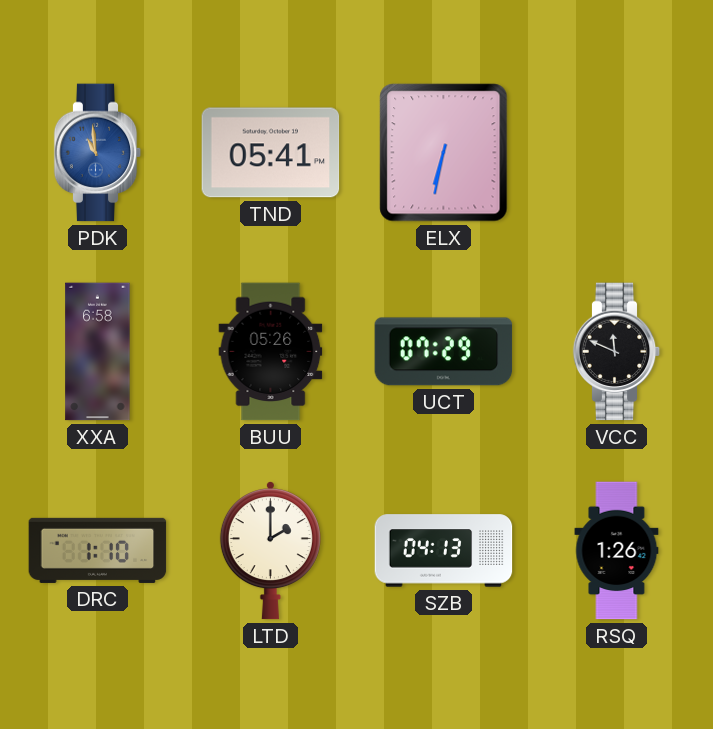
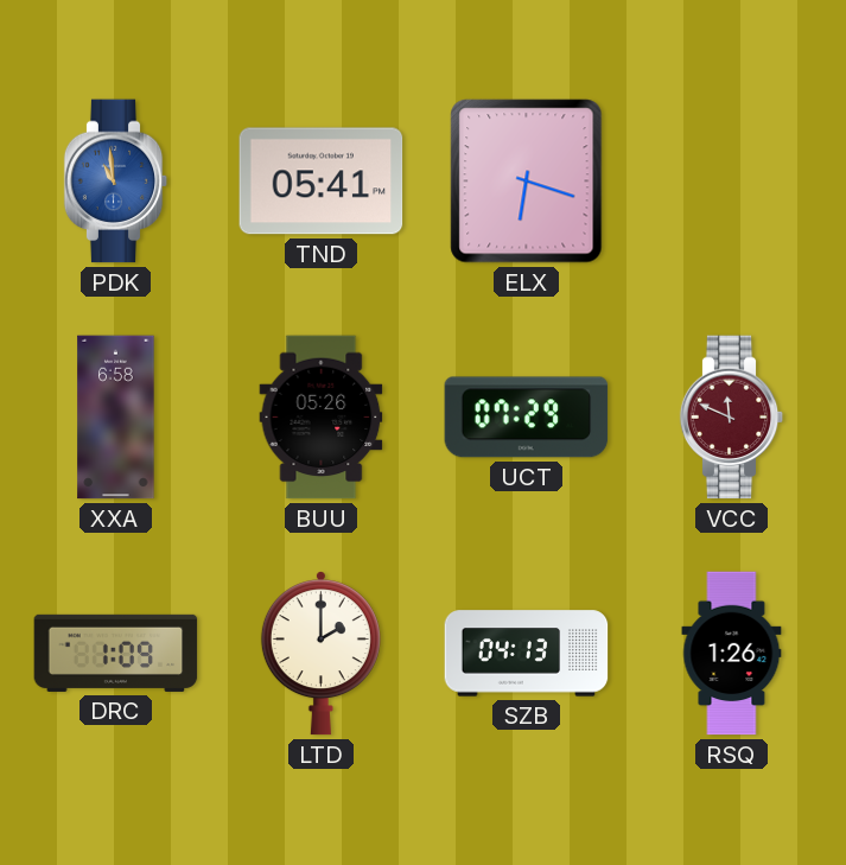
ELX: 6:32 -> 6:18 (527, 182)
VCC dial: black -> burgundy (732, 418)
DRC: 1:10 -> 1:09 (116, 653)
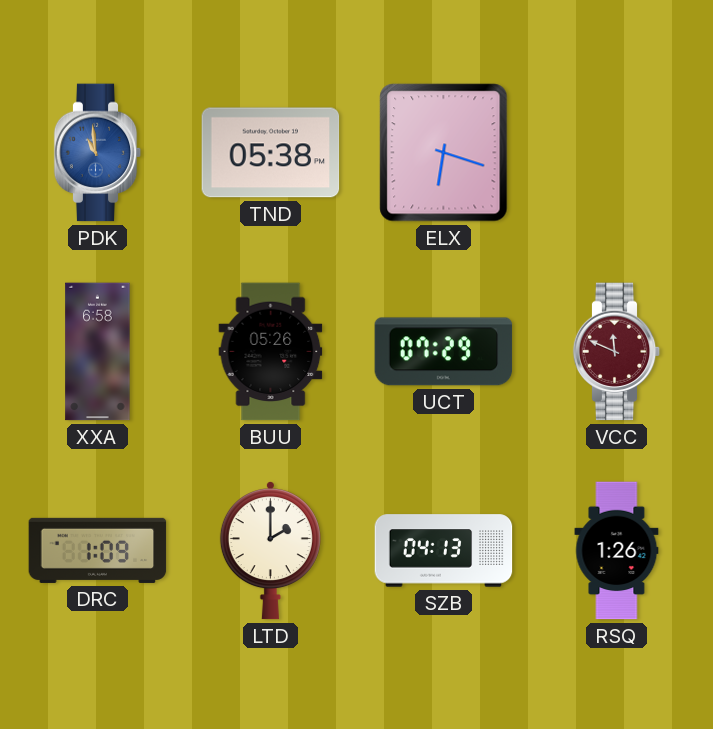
TND: 05:41 -> 05:38 (271, 153)
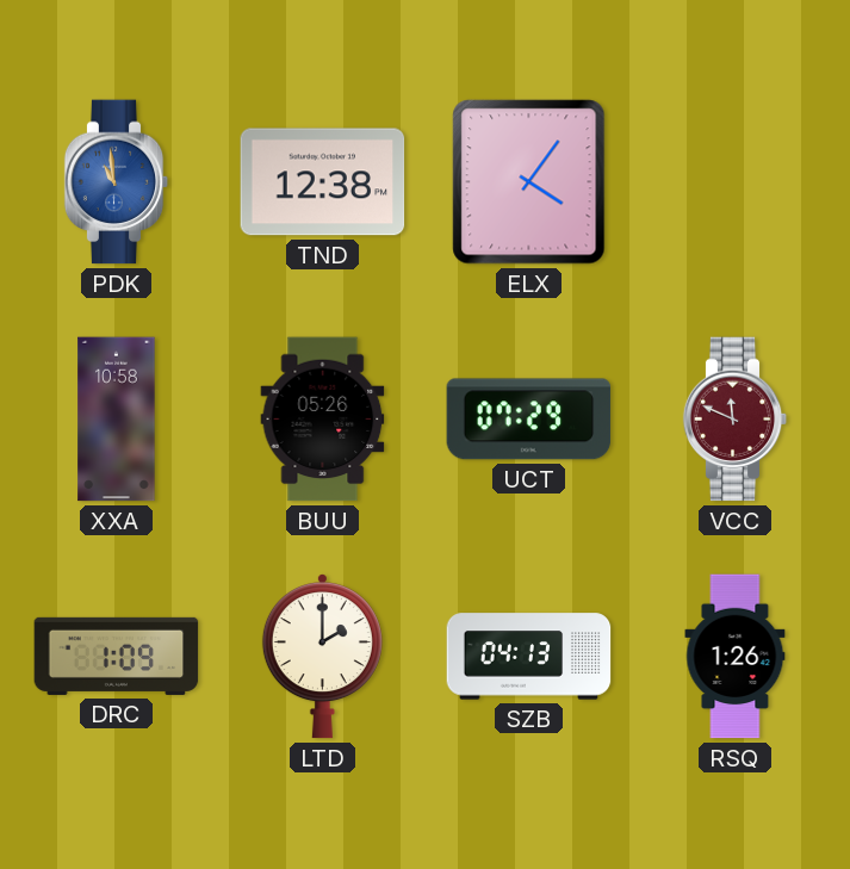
TND: 05:38 -> 12:38 (323, 182)
ELX: 6:18 -> 4:06 (529, 182)
XXA: 6:58 -> 10:58 (117, 420)
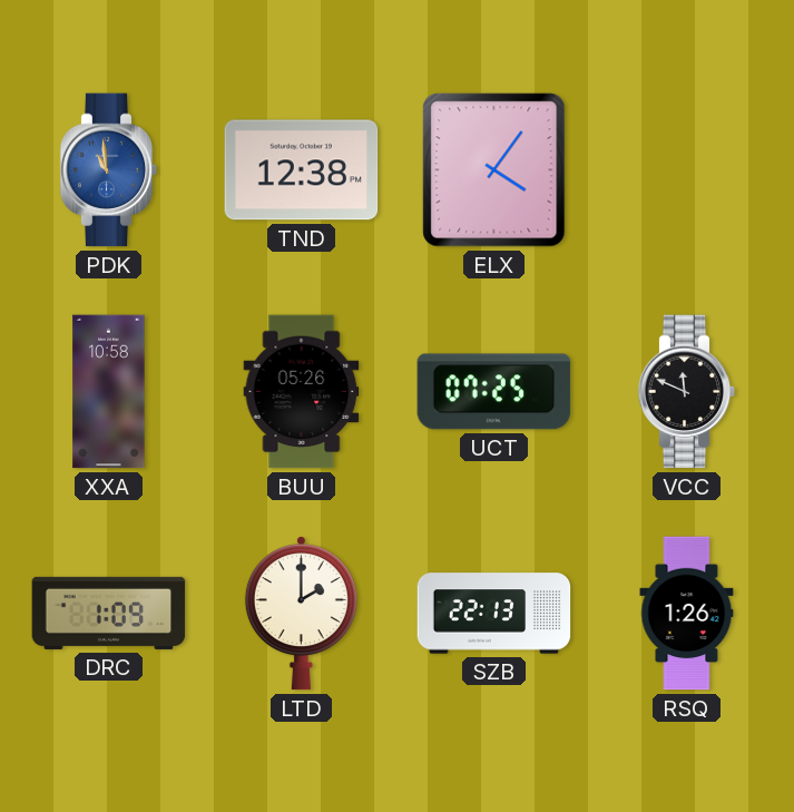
UCT: 07:29 -> 07:25 (494, 392)
VCC dial: burgundy -> black (687, 392)
SZB: 04:13 -> 22:13 (494, 614)
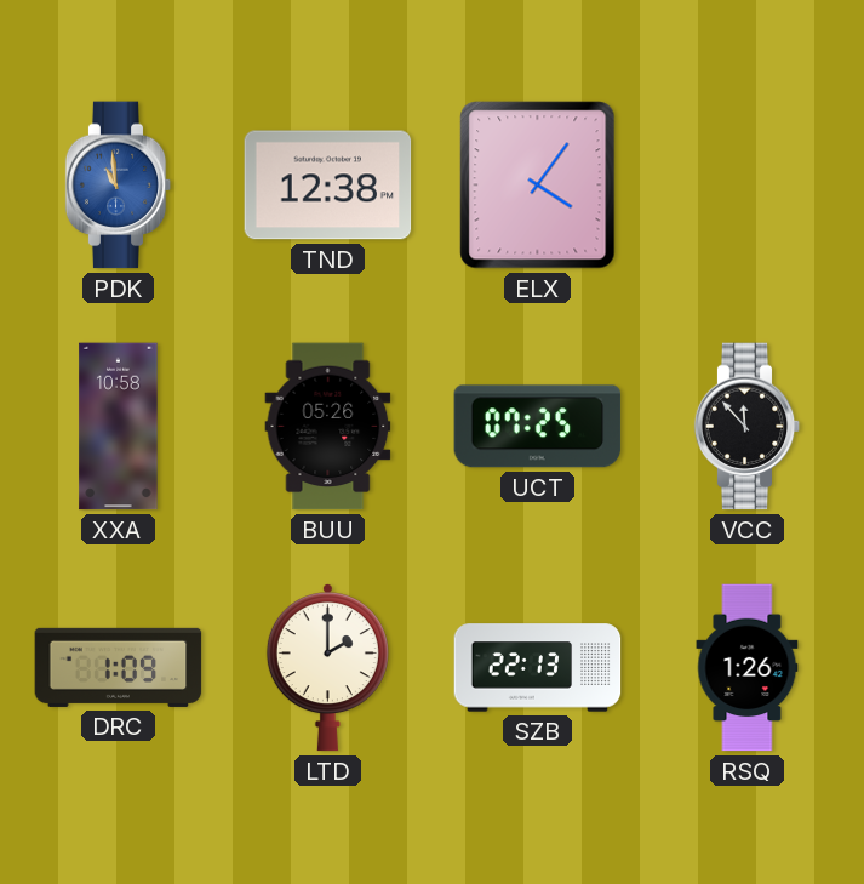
VCC: 11:49 -> 11:53 (748, 427)
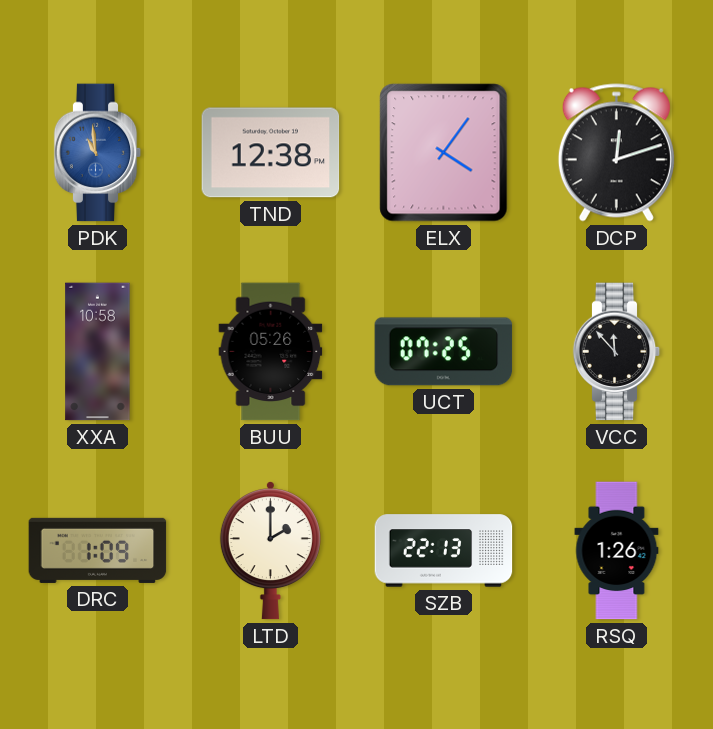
DCP: none -> 12:12 (616, 153)
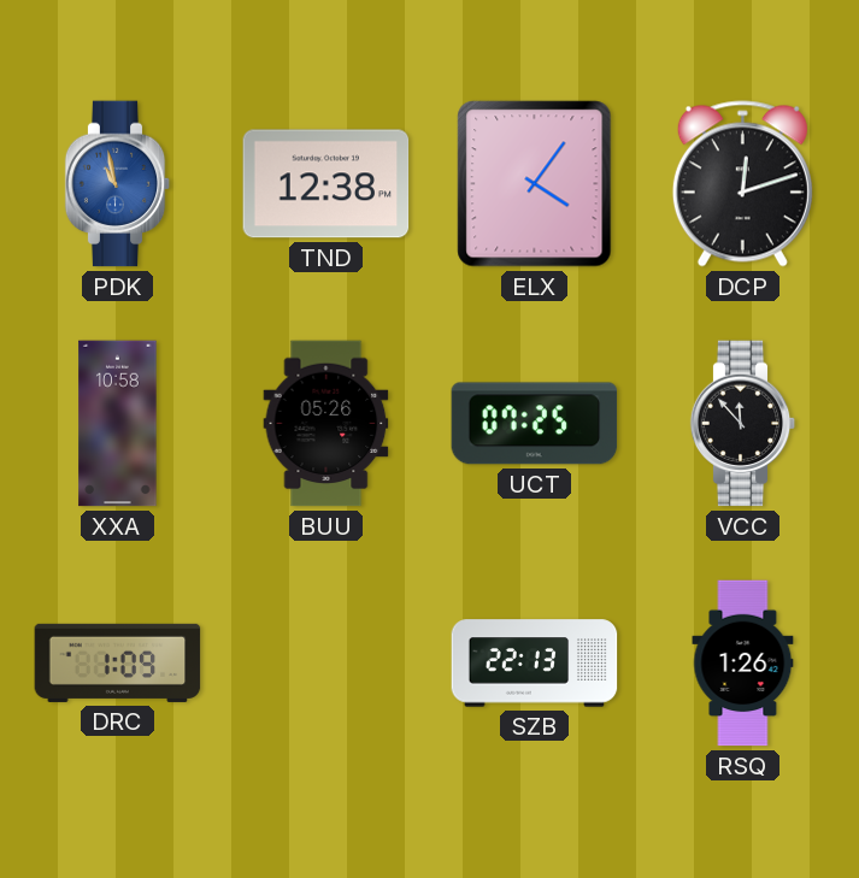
PDK: 10:59 -> 10:58 (118, 184)
LTD: 2:00 -> none (270, 551)
